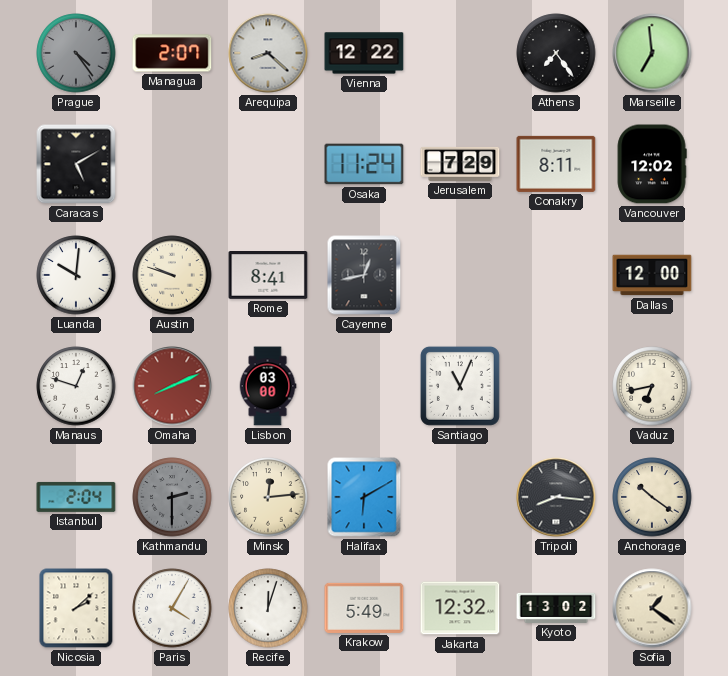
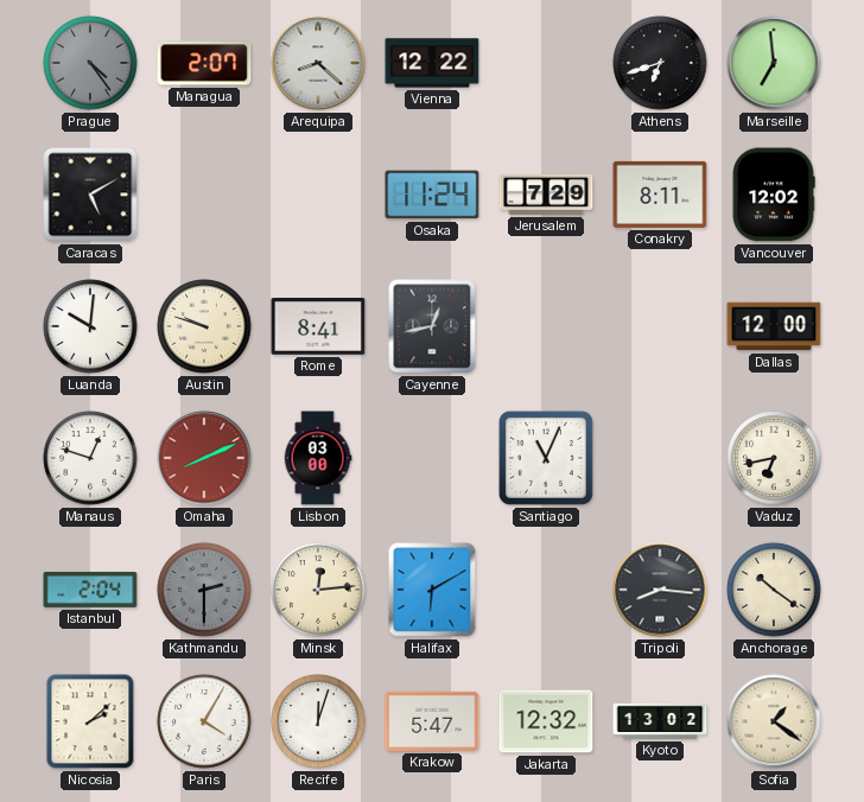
Athens: 7:24 -> 6:42 (660, 63)
Krakow: 5:49 -> 5:47 (432, 721)
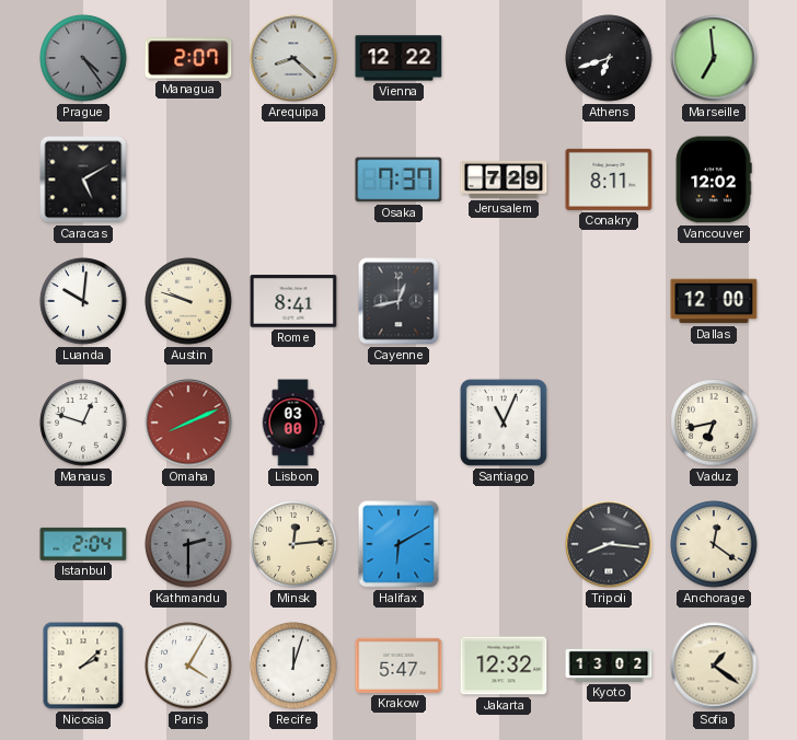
Osaka: 11:24 -> 7:37 (399, 180)
Anchorage: 10:21 -> 12:21 (714, 544)
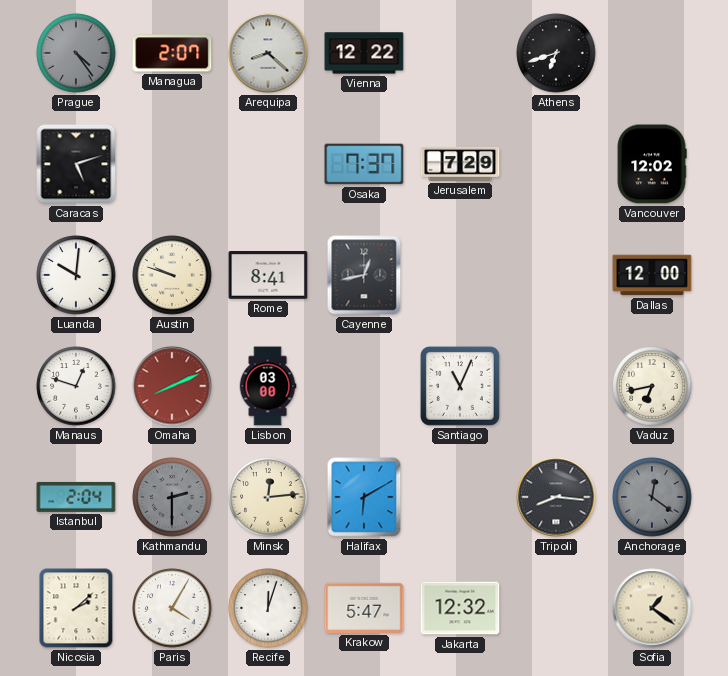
Marseille: 6:59 -> none (714, 58)
Caracas: 5:10 -> 5:12 (76, 164)
Conakry: 8:11 -> none (609, 180)
Anchorage dial: cream -> grey (652, 497)
Kyoto: 13:02 -> none (609, 666)
